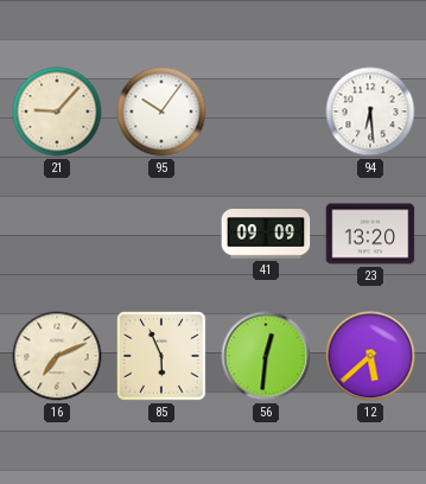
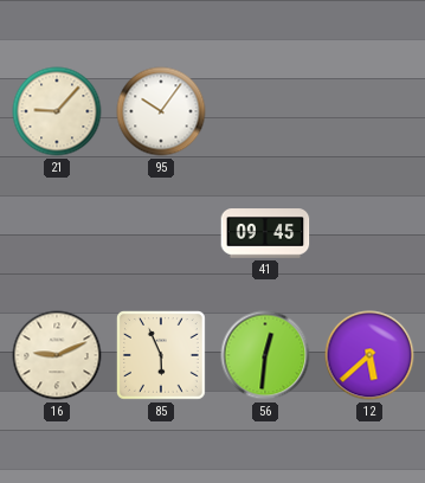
94: 6:29 -> none (370, 112)
41: 09:09 -> 09:45 (265, 233)
23: 13:20 -> none (370, 234)
16: 7:11 -> 9:11 (57, 355)
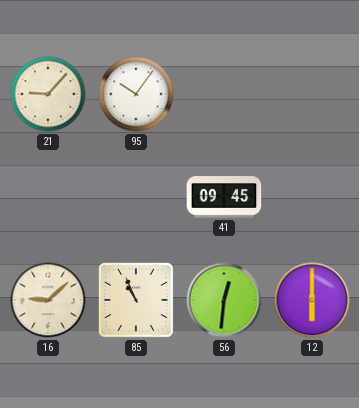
16: 9:11 -> 9:08 (48, 300)
85: 5:56 -> 10:56 (137, 301)
12: 5:38 -> 6:00 (312, 300)
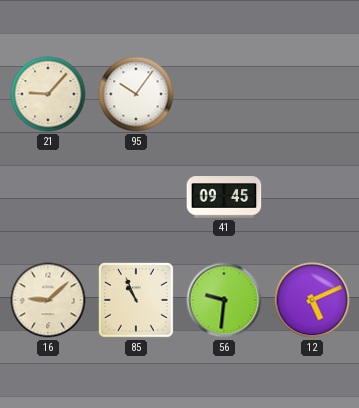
56: 12:31 -> 9:31 (224, 300)
12: 6:00 -> 5:11 (312, 300)
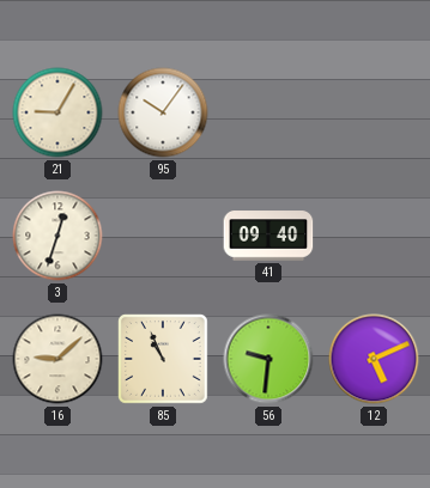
21: 9:07 -> 9:05 (57, 112)
3: none -> 12:33 (57, 236)
41: 09:45 -> 09:40 (268, 236)
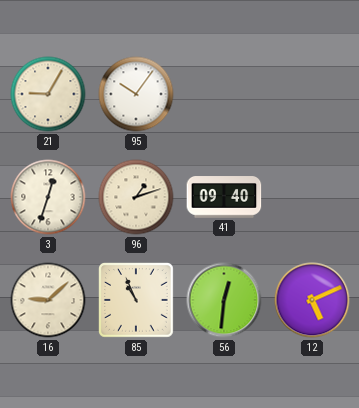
96: none -> 1:12 (136, 197)
56: 9:31 -> 12:31 (224, 300)
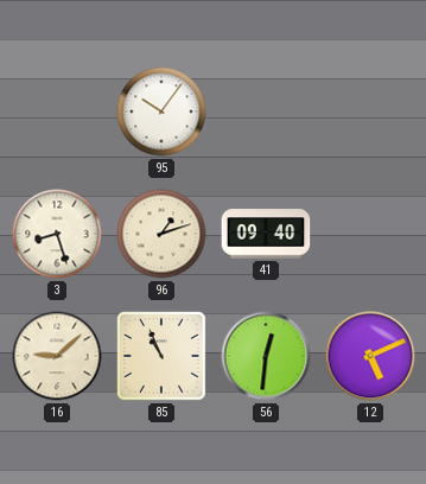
21: 9:05 -> none (48, 94)
3: 12:33 -> 8:27 (57, 234)
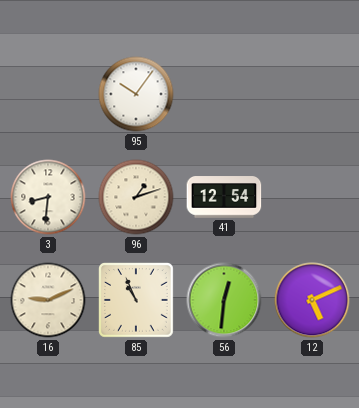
3: 8:27 -> 8:31 (48, 197)
41: 09:40 -> 12:54 (224, 197)
16: 9:08 -> 9:11 (48, 300)
